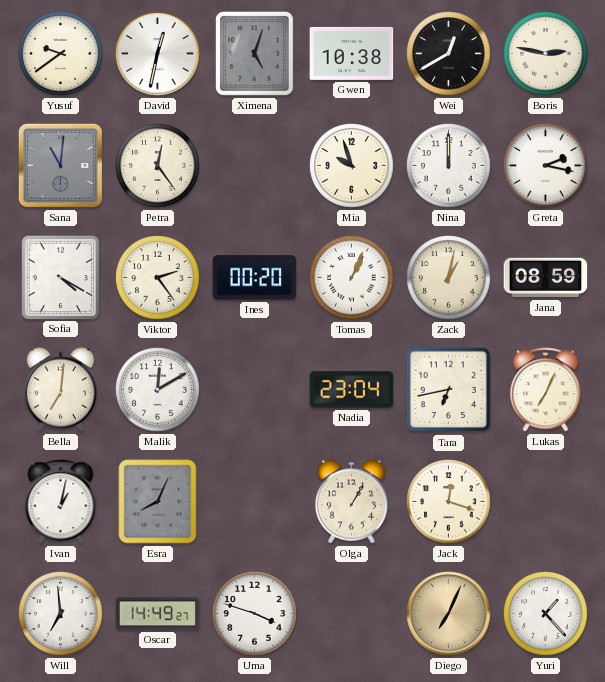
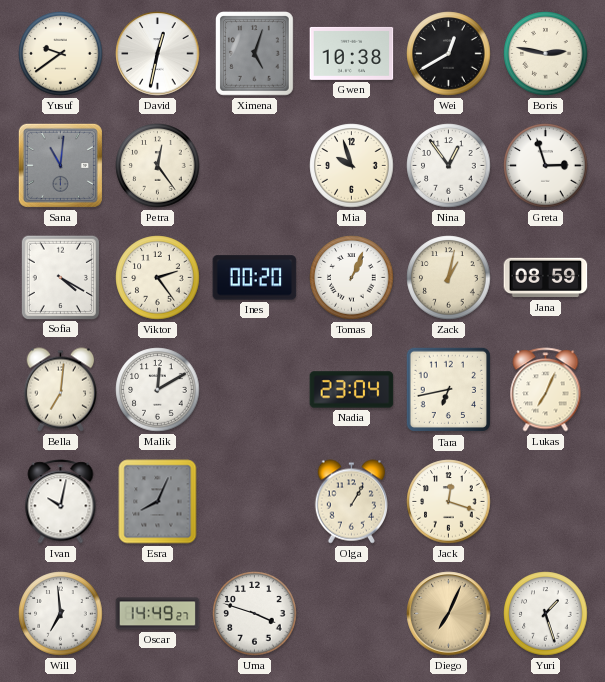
Nina: 12:00 -> 12:54 (449, 166)
Greta: 2:17 -> 2:57 (546, 166)
Ivan: 1:02 -> 10:02 (61, 502)
Yuri: 1:23 -> 1:27 (546, 614)
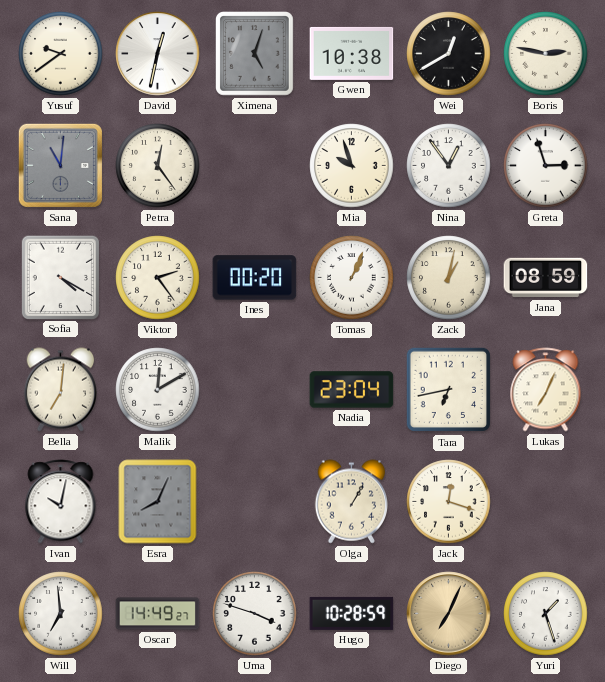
Hugo: none -> 10:28 (352, 613)
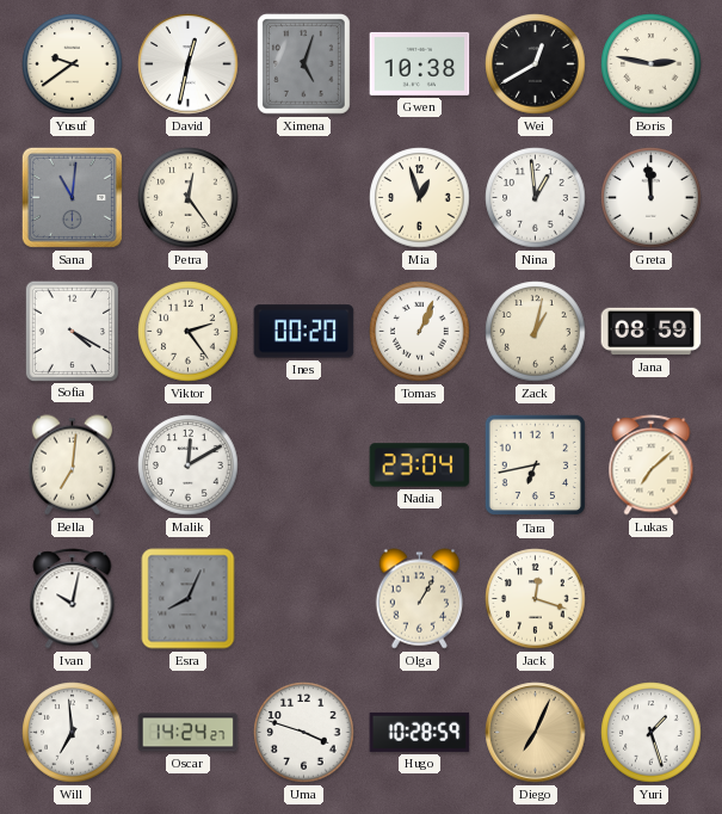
Mia: 9:57 -> 12:57 (420, 198)
Nina: 12:54 -> 12:59 (536, 198)
Greta: 2:57 -> 11:59 (652, 198)
Lukas: 7:04 -> 7:08 (652, 465)
Oscar: 14:49 -> 14:24 (189, 733)
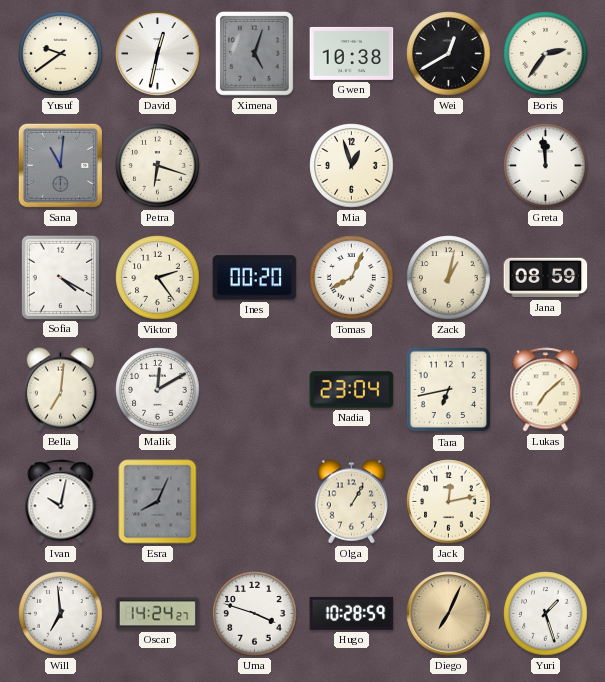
Boris: 2:47 -> 2:36 (546, 54)
Petra: 12:24 -> 6:18 (158, 166)
Nina: 12:59 -> none (536, 198)
Tomas: 1:04 -> 8:04 (352, 278)
Jack: 12:18 -> 12:13 (449, 502)
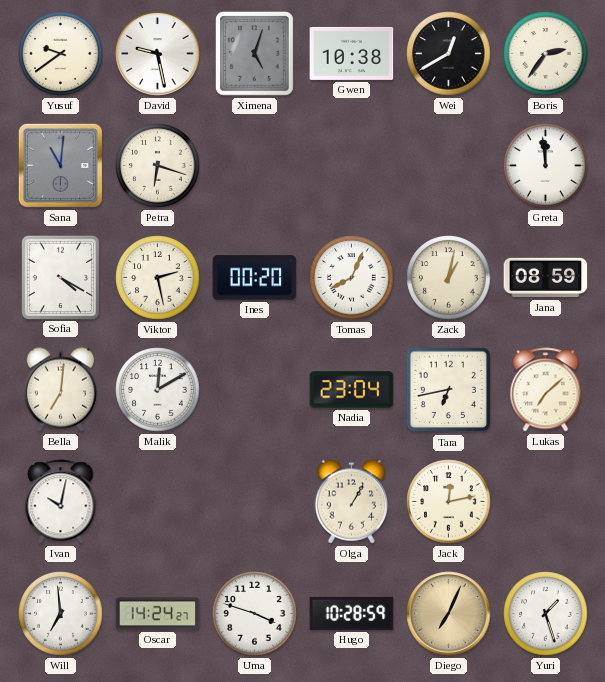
David: 12:32 -> 9:28 (158, 54)
Mia: 12:57 -> none (352, 166)
Viktor: 2:24 -> 2:28 (158, 278)
Esra: 8:04 -> none (158, 502)
